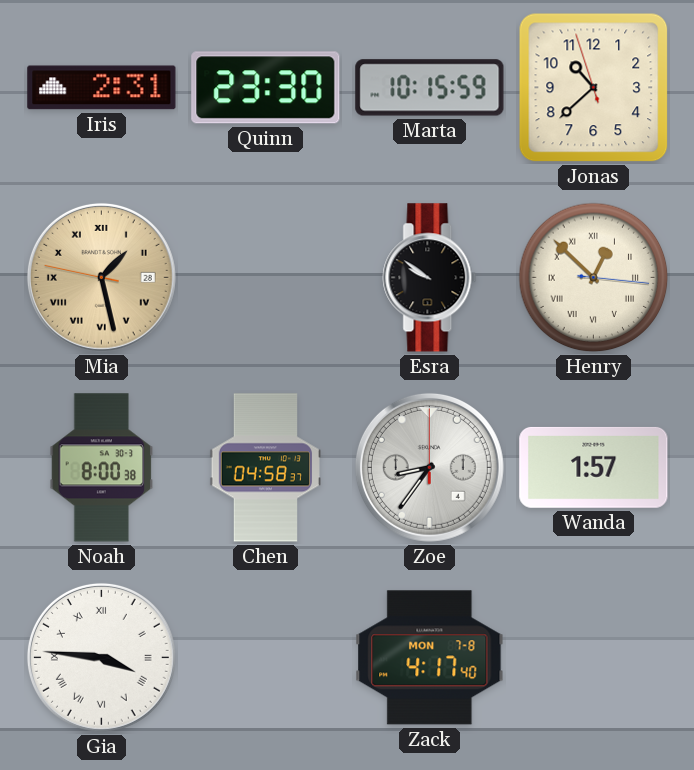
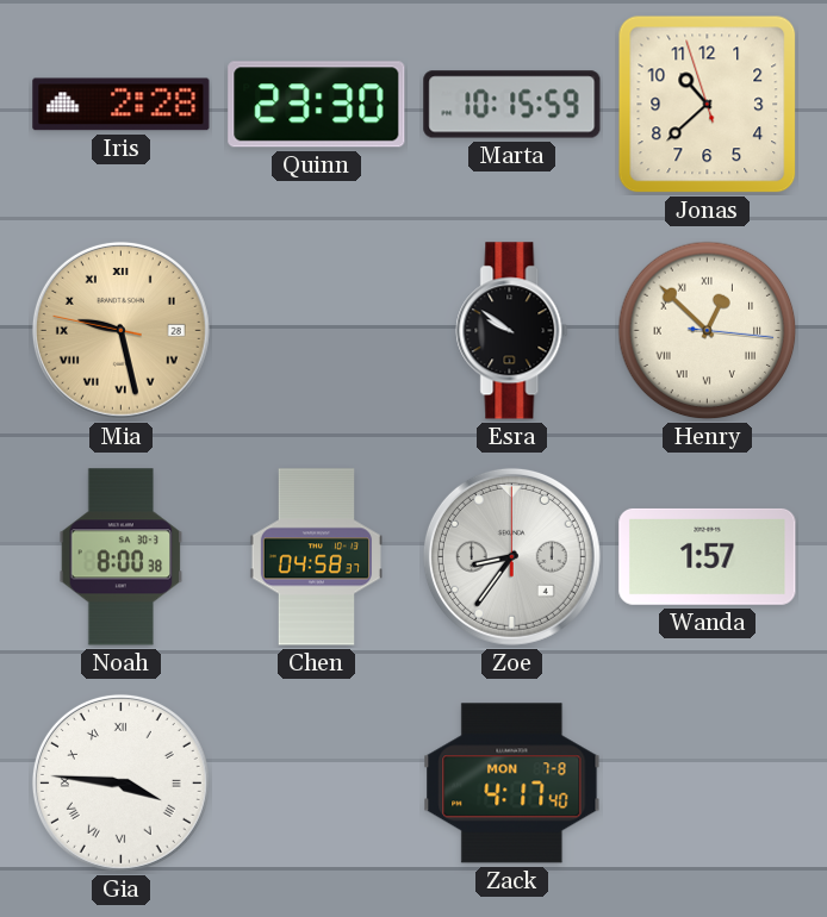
Iris: 2:31 -> 2:28 (122, 105)
Mia: 1:27 -> 9:27 (120, 330)
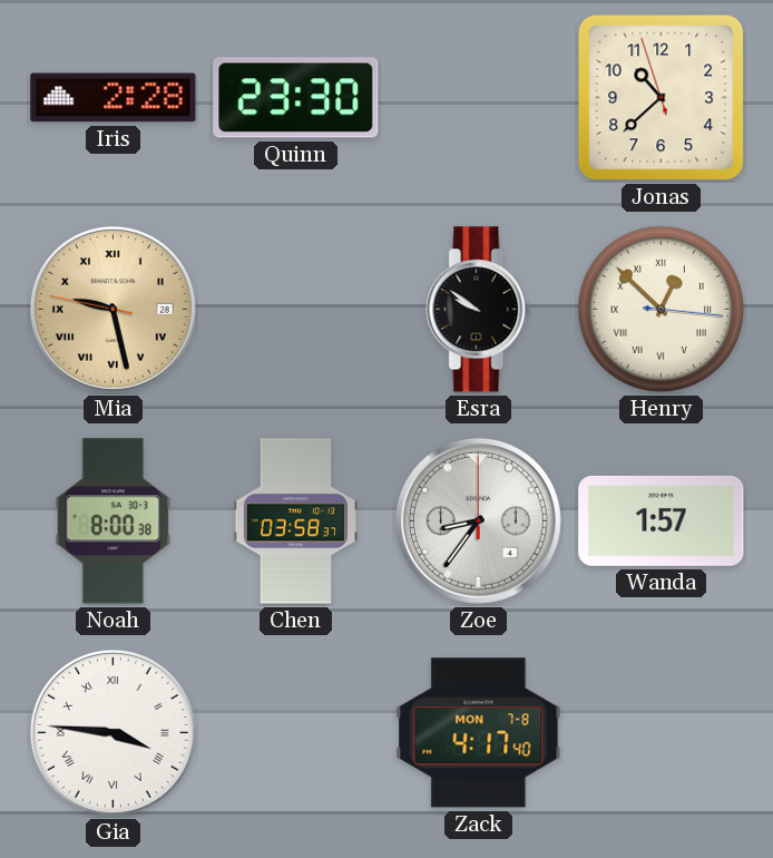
Marta: 10:15 -> none (512, 105)
Chen: 04:58 -> 03:58 (295, 521)
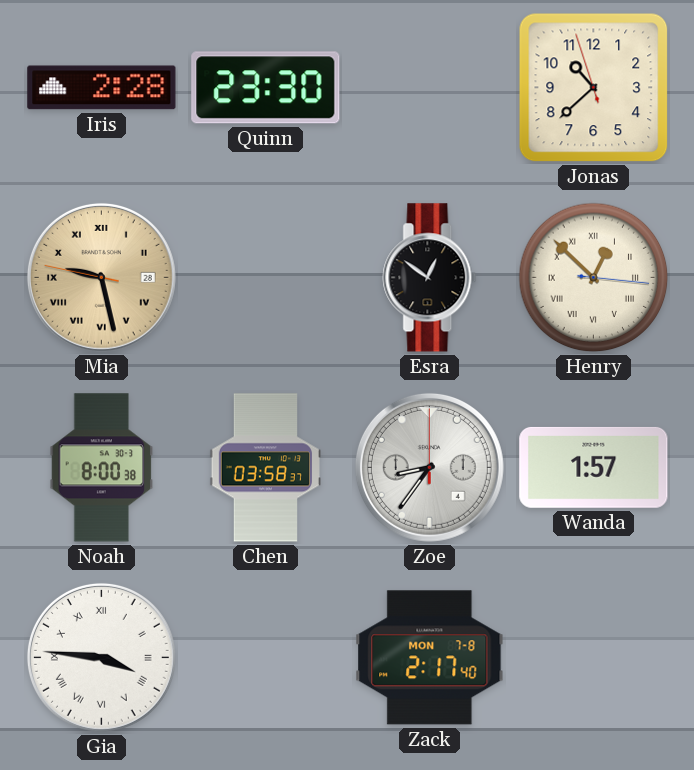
Esra: 9:51 -> 12:51 (430, 278)
Zack: 4:17 -> 2:17 (430, 658)
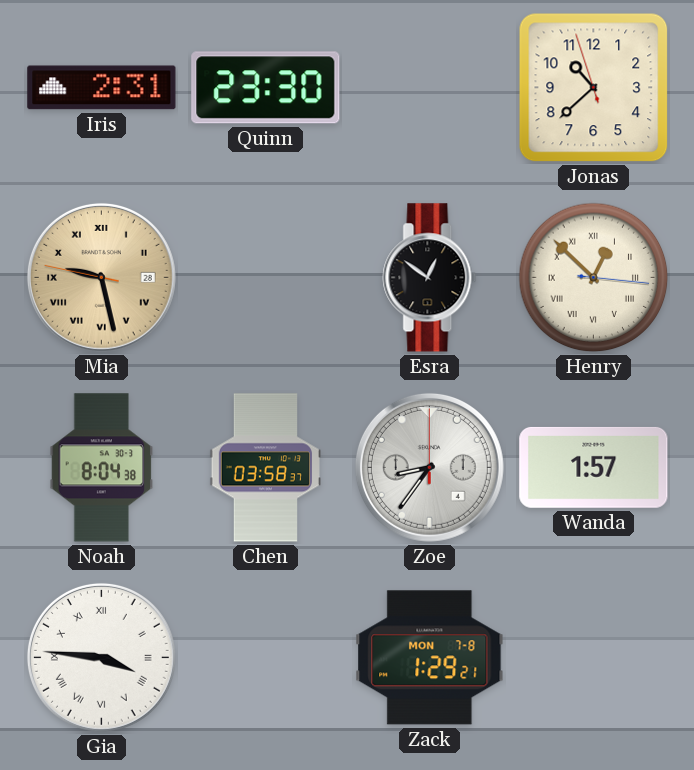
Iris: 2:28 -> 2:31 (102, 88)
Noah: 8:00 -> 8:04 (102, 468)
Zack: 2:17 -> 1:29 (430, 658)
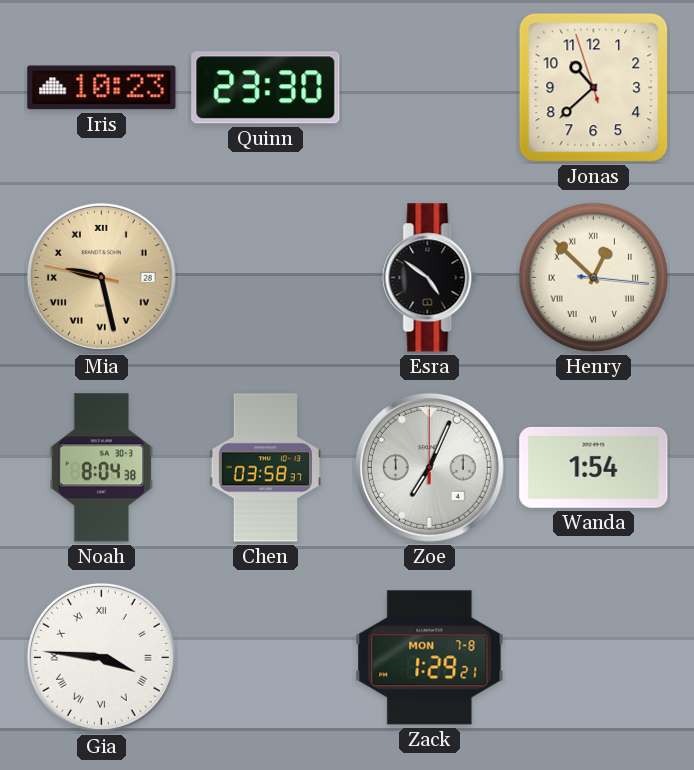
Iris: 2:31 -> 10:23 (102, 88)
Esra: 12:51 -> 4:51 (430, 278)
Zoe: 8:36 -> 7:04 (429, 467)
Wanda: 1:57 -> 1:54 (594, 467)
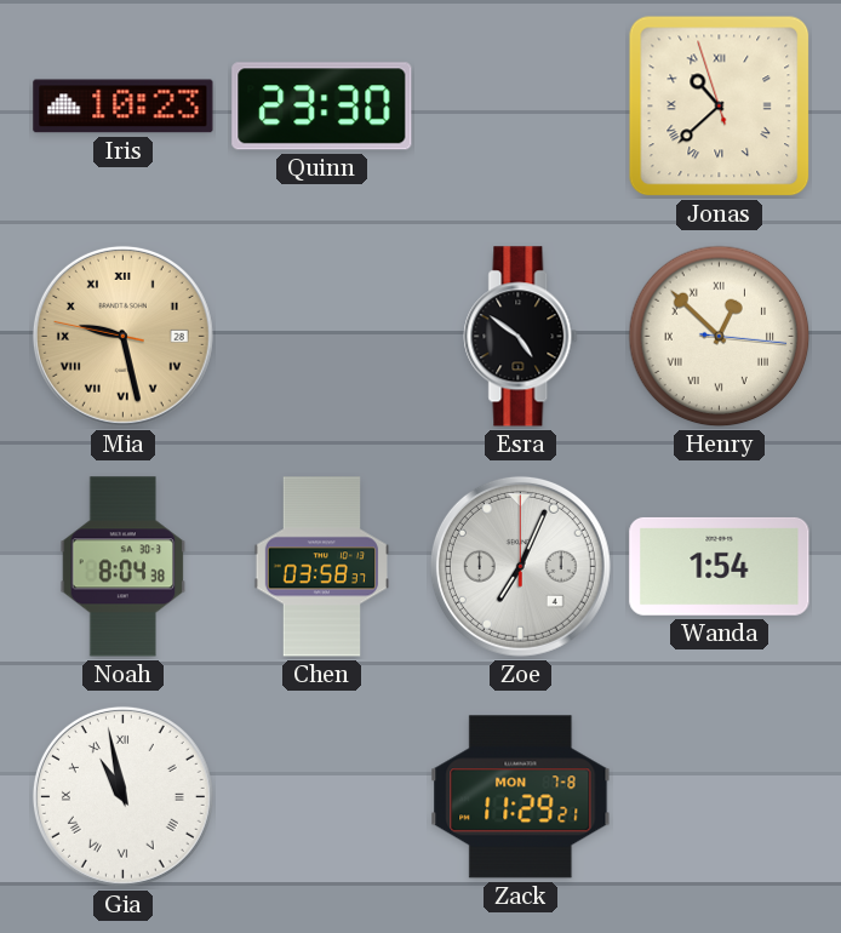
Jonas numerals: Arabic -> Roman (720, 107)
Gia: 3:46 -> 10:58 (122, 796)
Zack: 1:29 -> 11:29 (521, 797)
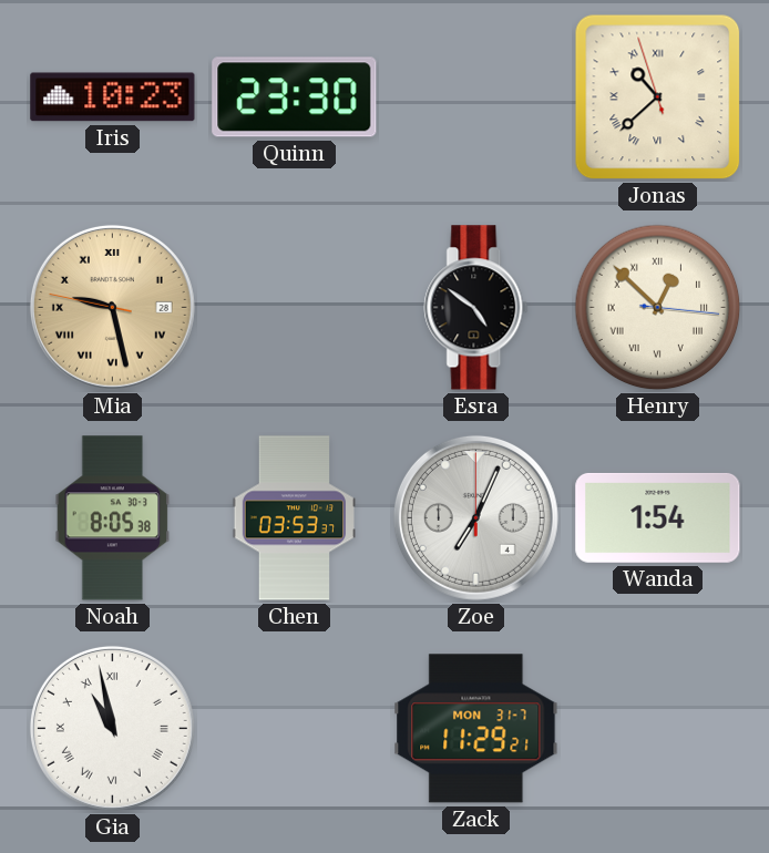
Noah: 8:04 -> 8:05 (113, 518)
Chen: 03:58 -> 03:53 (294, 518)
Zack date: MON 7-8 -> MON 31-7 (476, 729)
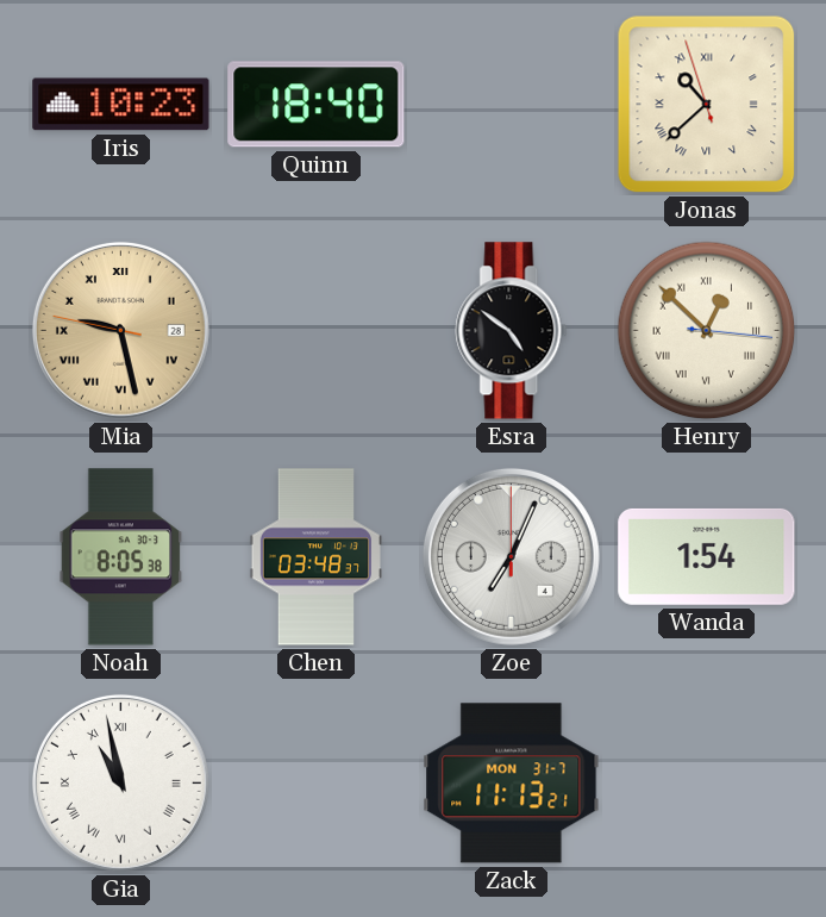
Quinn: 23:30 -> 18:40 (317, 105)
Chen: 03:53 -> 03:48 (315, 557)
Zack: 11:29 -> 11:13 (512, 784)
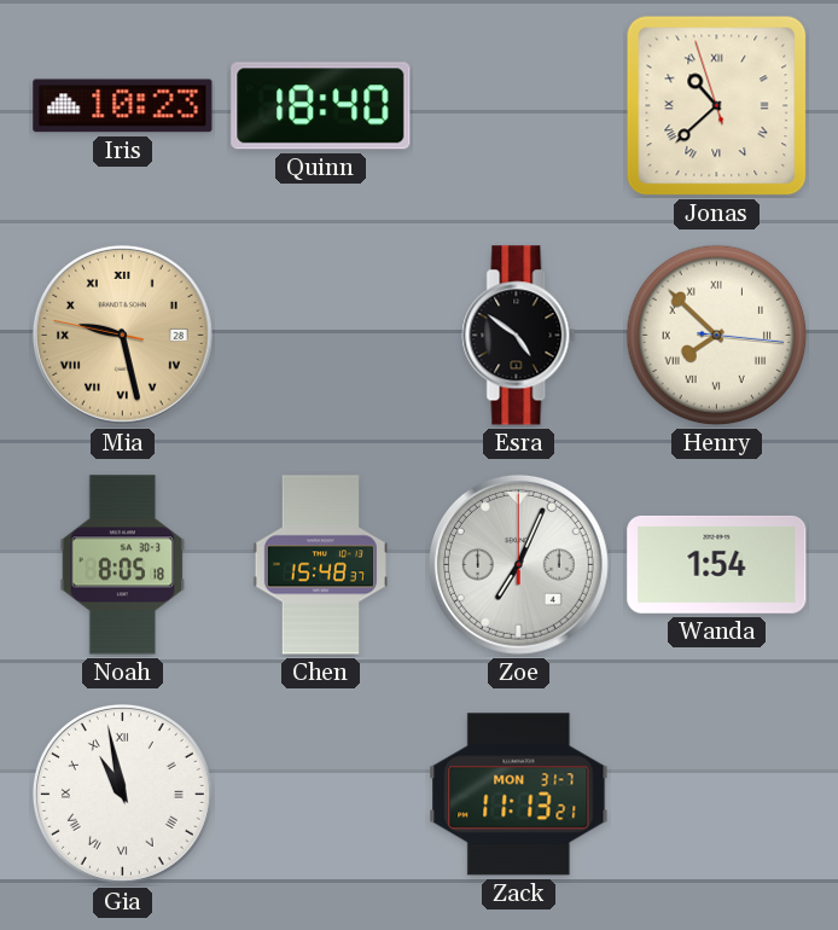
Henry: 12:52 -> 7:52 (717, 336)
Noah: 8:05:38 -> 8:05:18 (123, 565)
Chen: 03:48 -> 15:48 (320, 565)
